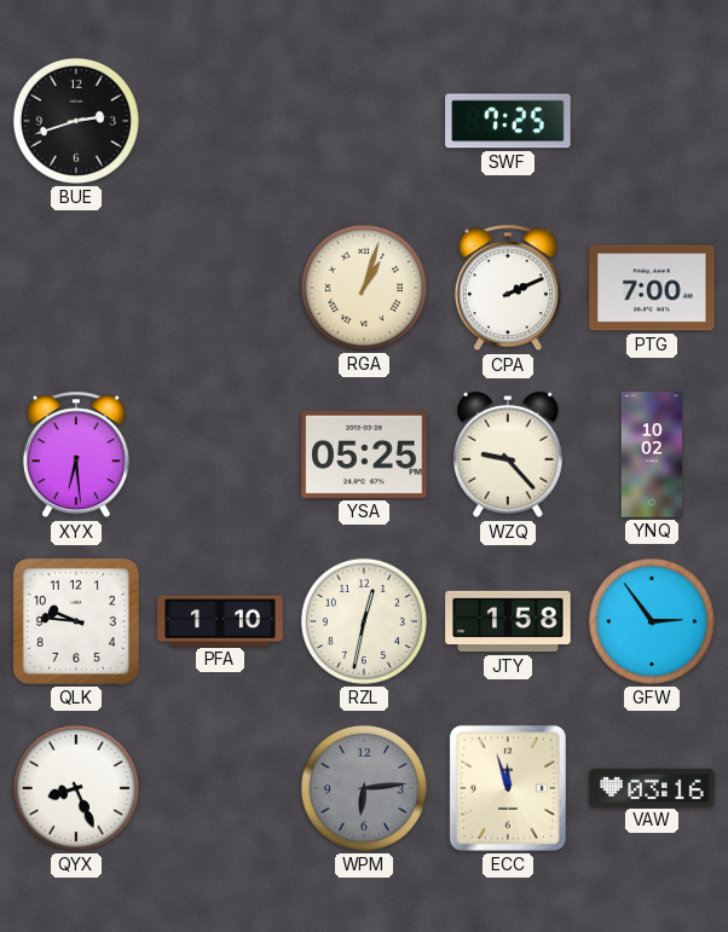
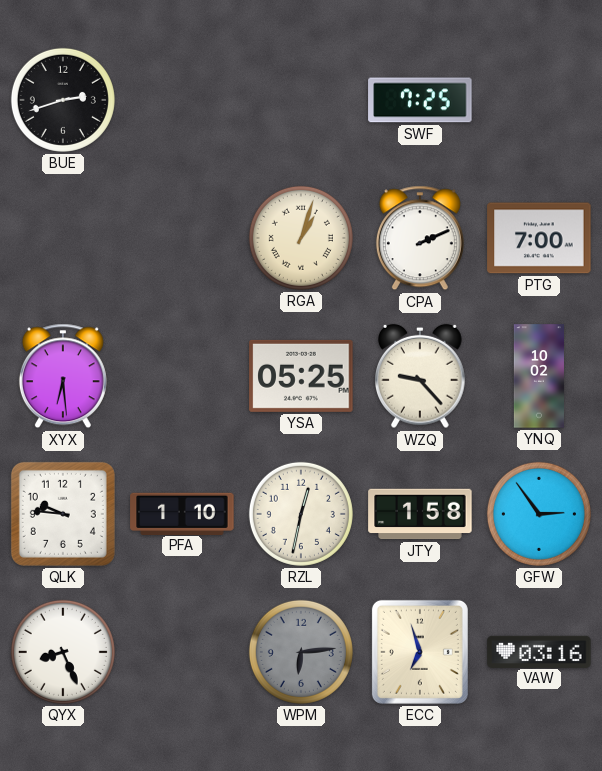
ECC: 11:57 -> 6:57 (420, 652)
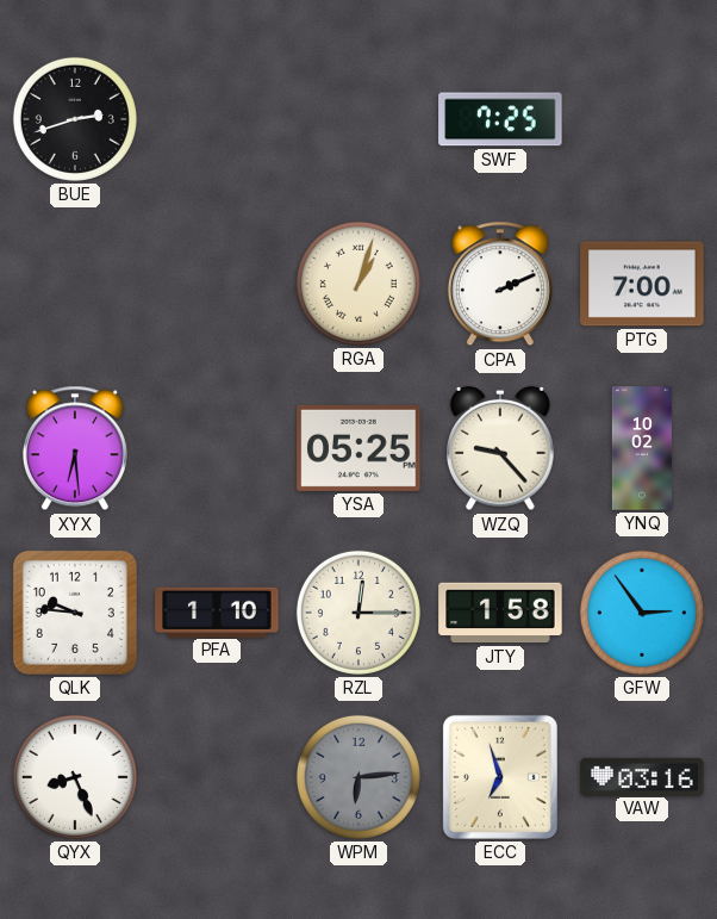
RZL: 12:32 -> 12:15 (358, 613)
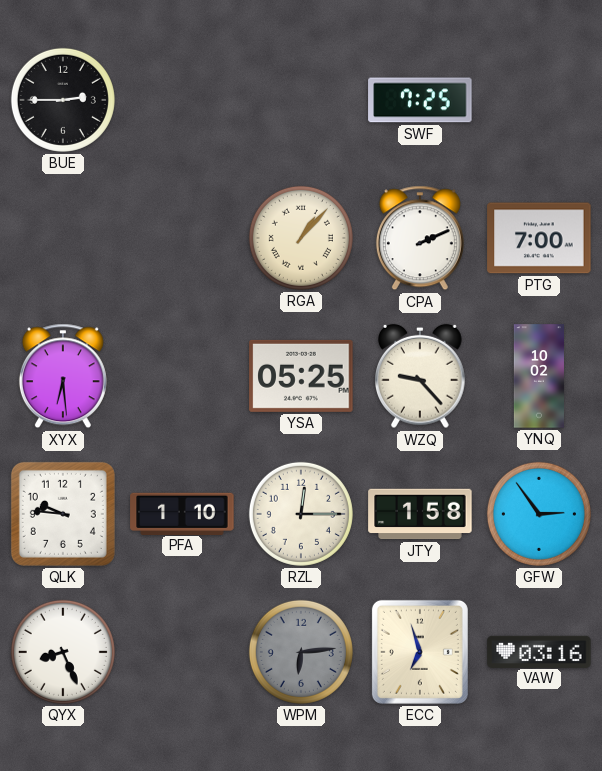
BUE: 2:42 -> 2:45 (63, 100)
RGA: 1:03 -> 1:07 (301, 238)
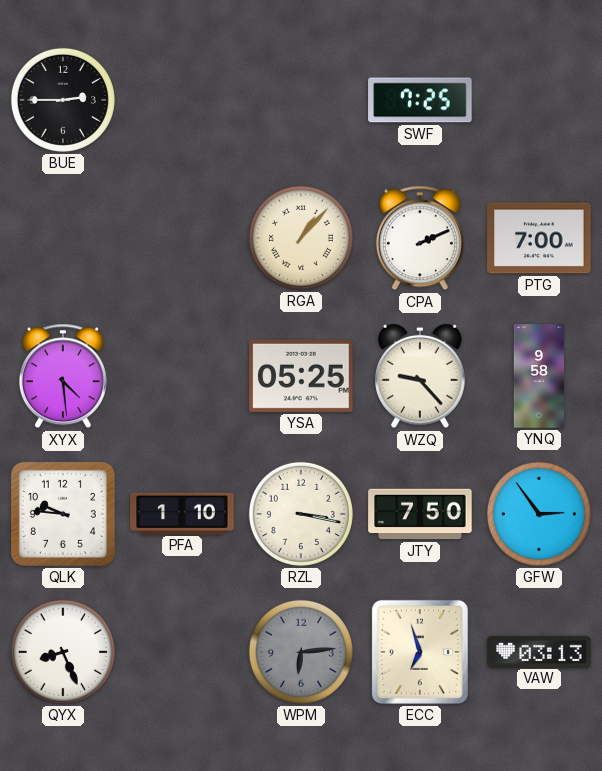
XYX: 6:29 -> 4:29 (63, 376)
YNQ: 10:02 -> 9:58 (539, 376)
RZL: 12:15 -> 3:17 (301, 514)
JTY: 1:58 -> 7:50 (420, 514)
VAW: 03:16 -> 03:13 (539, 651)
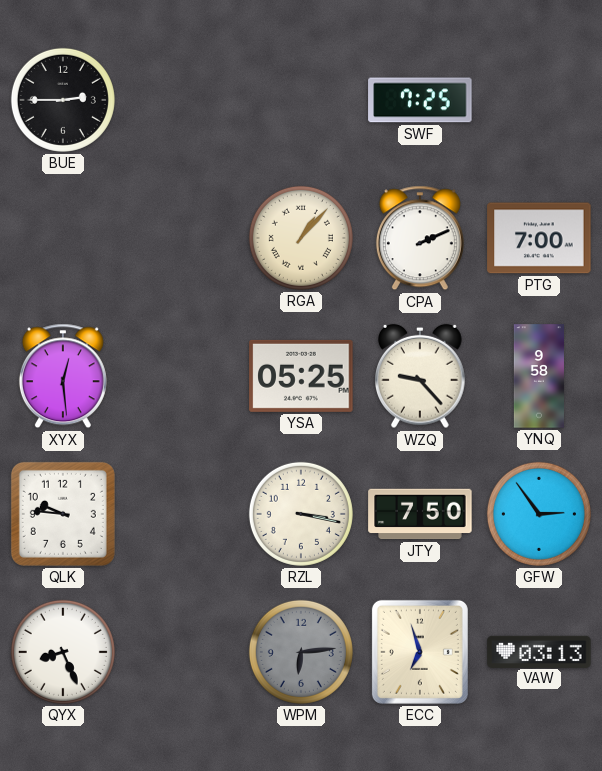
XYX: 4:29 -> 12:29 (63, 376)
PFA: 1:10 -> none (182, 513)
